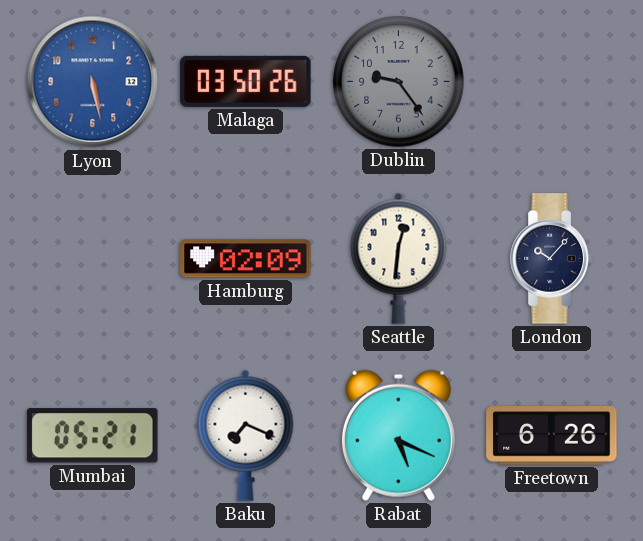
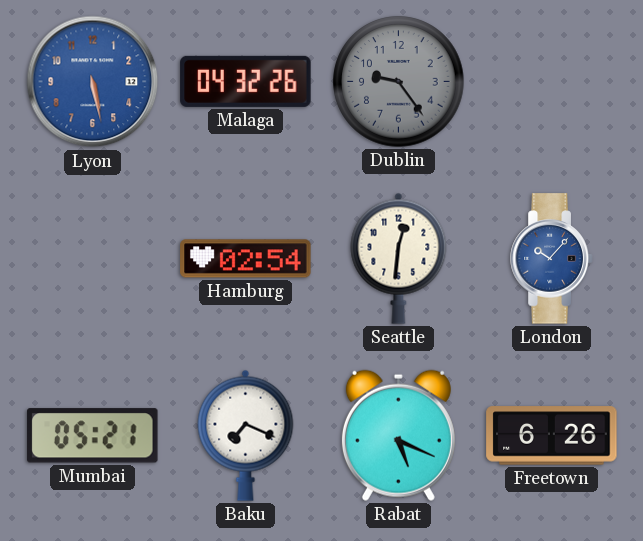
Malaga: 03:50 -> 04:32 (246, 81)
Hamburg: 02:09 -> 02:54 (246, 259)
London dial: navy -> blue (552, 259)
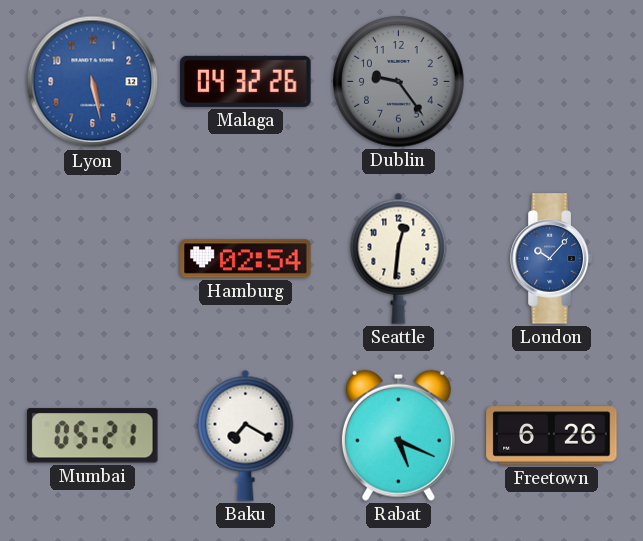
Baku: 7:19 -> 7:20 (246, 435)
